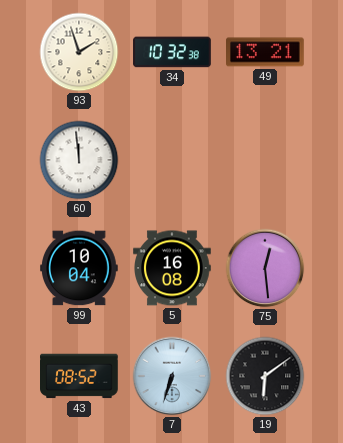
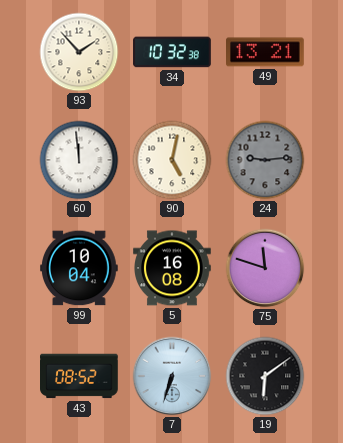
93: 1:57 -> 1:53 (79, 52)
90: none -> 5:02 (172, 160)
24: none -> 9:14 (265, 160)
75: 12:29 -> 11:48 (265, 268)
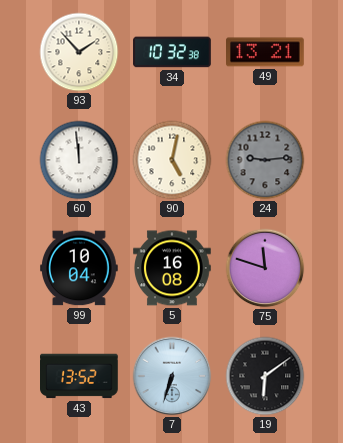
43: 08:52 -> 13:52 (80, 376)
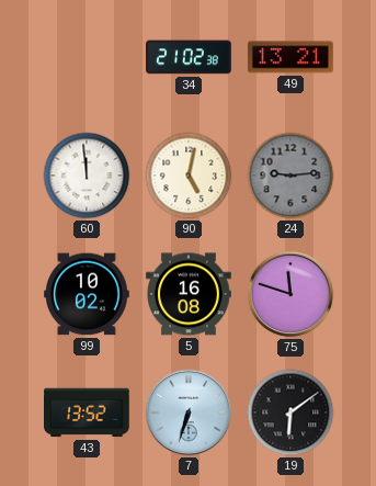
93: 1:53 -> none (79, 52)
34: 10:32 -> 21:02 (189, 57)
99: 10:04 -> 10:02 (88, 294)
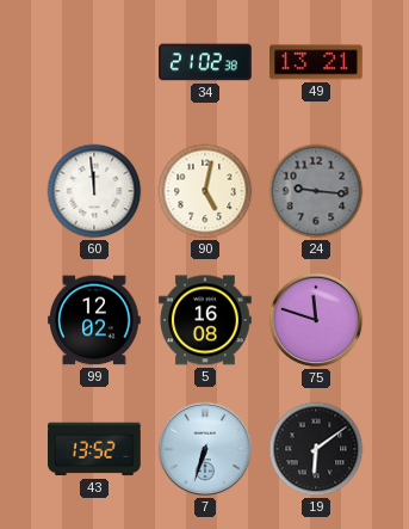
24: 9:14 -> 9:16 (316, 191)
99: 10:02 -> 12:02 (95, 320)
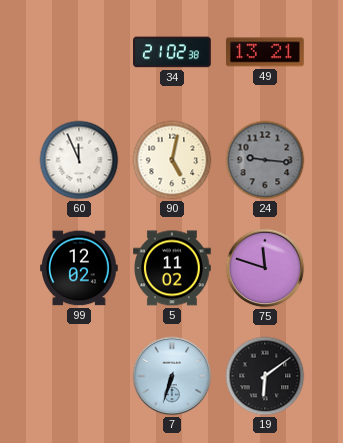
60: 11:59 -> 11:56 (79, 160)
5: 16:08 -> 11:02 (172, 268)
43: 13:52 -> none (95, 449)
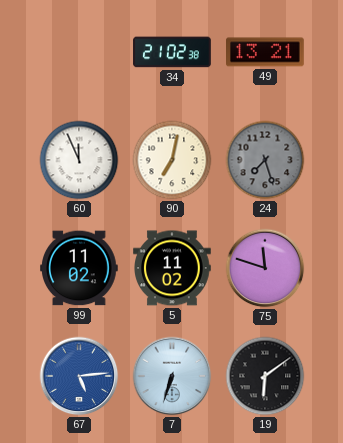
90: 5:02 -> 7:02 (172, 160)
24: 9:16 -> 7:27 (265, 160)
99: 12:02 -> 11:02 (80, 268)
67: none -> 5:14 (79, 376)
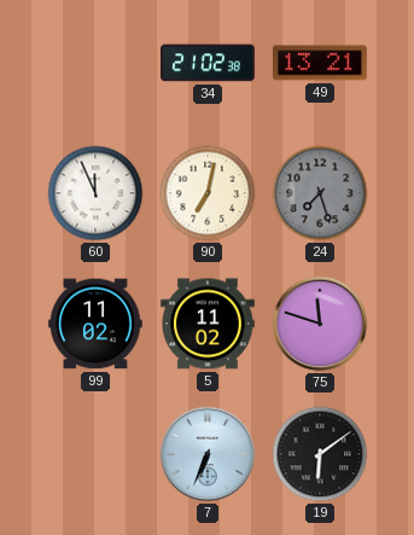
67: 5:14 -> none (79, 376)
7: 6:33 -> 6:34 (208, 454)
